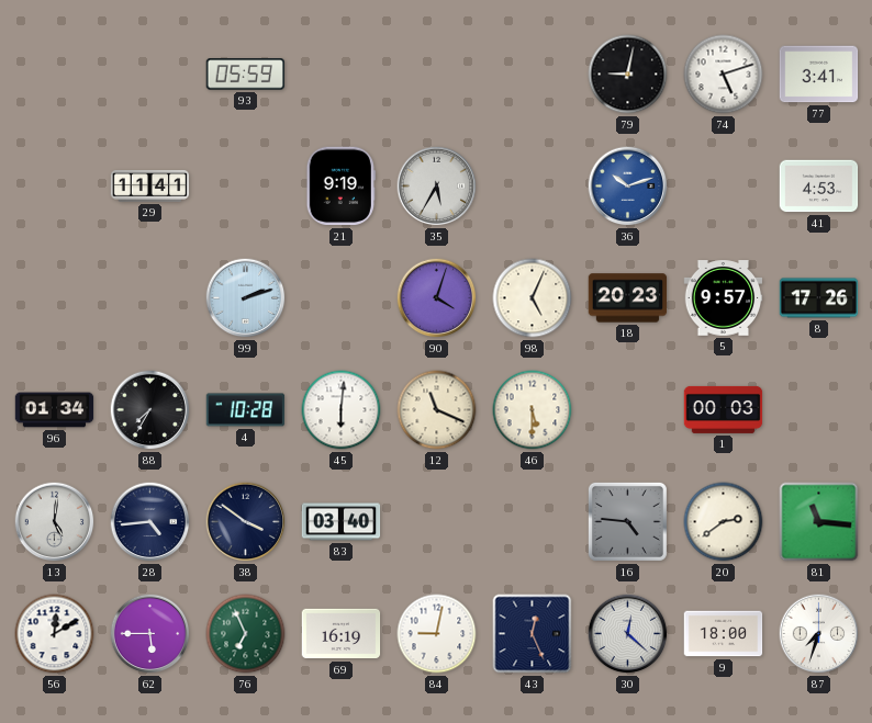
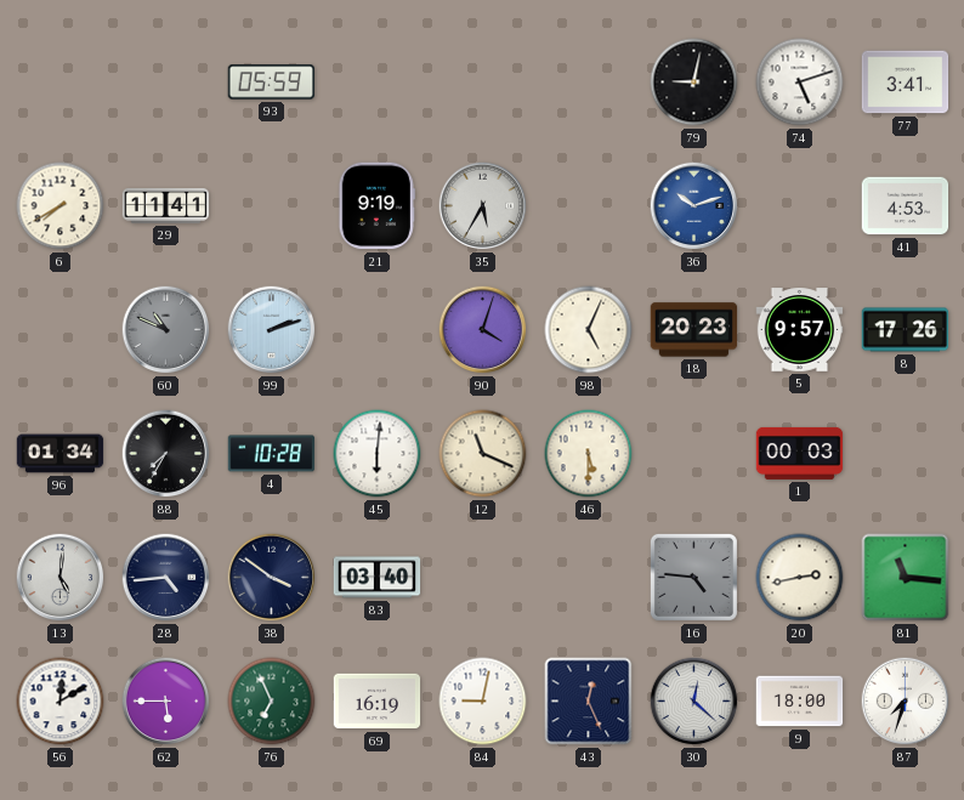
6: none -> 7:40 (61, 206)
60: none -> 10:49 (166, 330)
20: 2:39 -> 2:43 (800, 578)
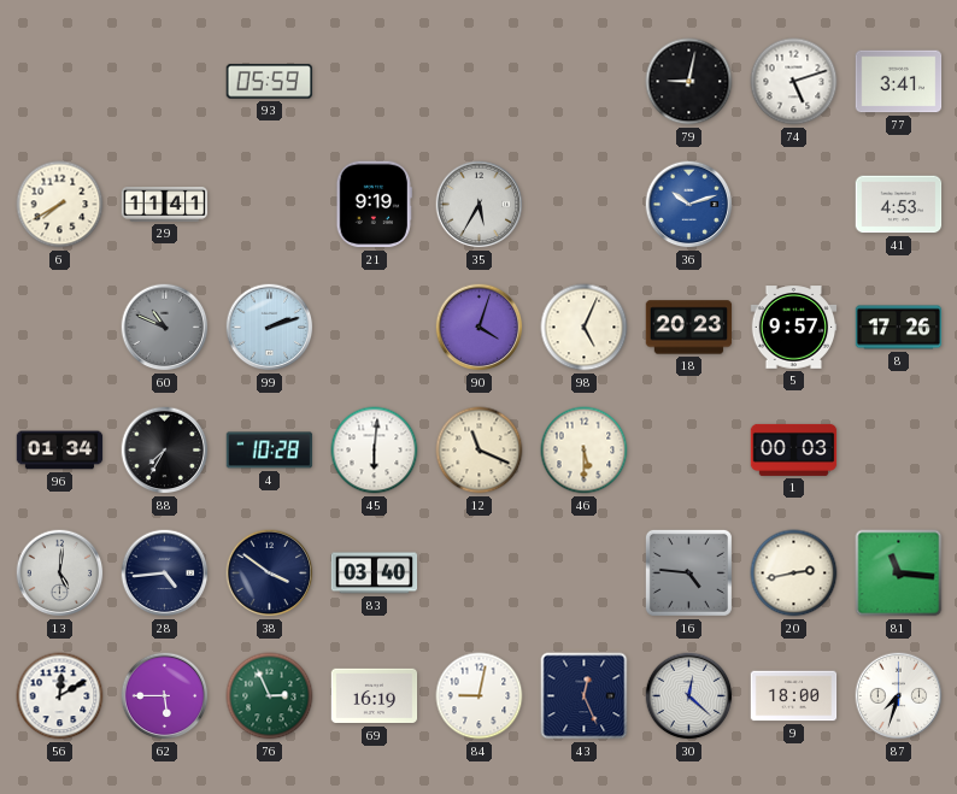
76: 6:56 -> 2:56 (270, 696)
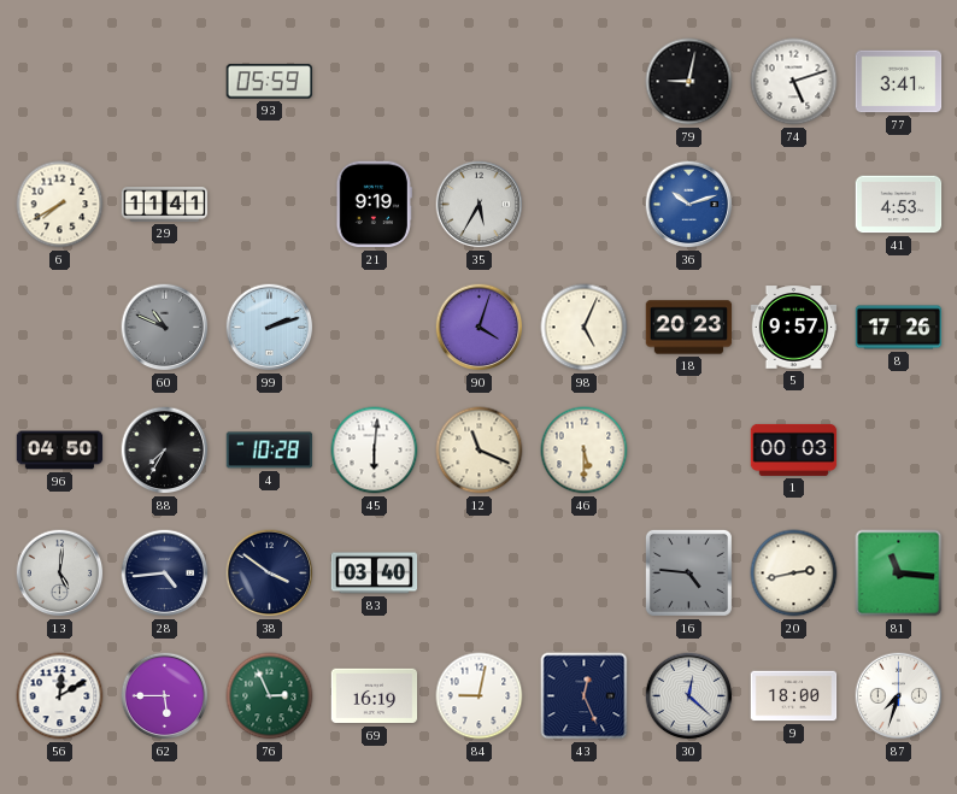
96: 01:34 -> 04:50 (60, 451)
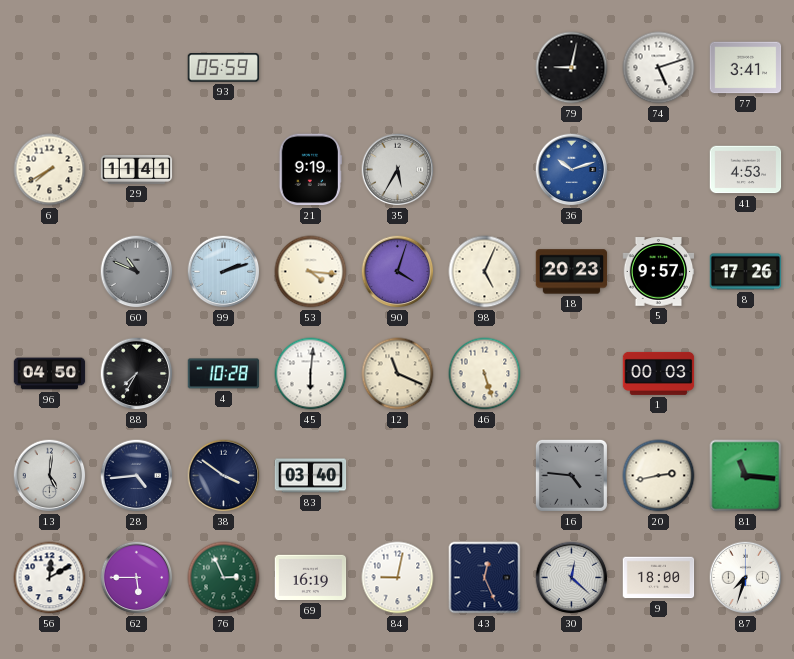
53: none -> 4:16 (311, 272)
46: 5:30 -> 5:27 (485, 374)
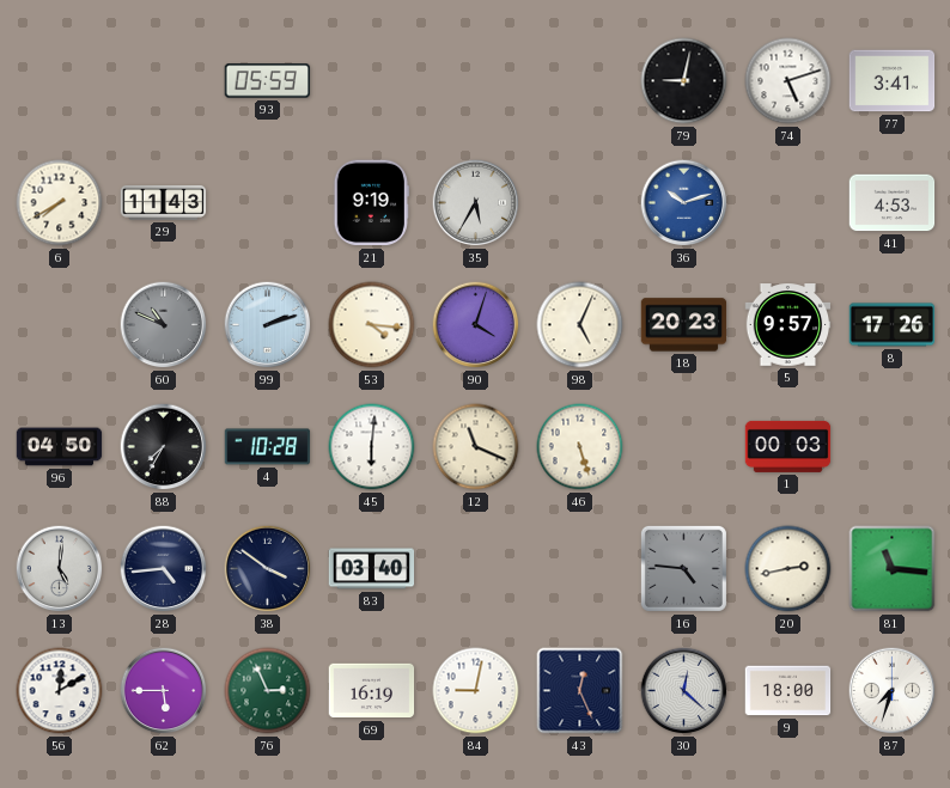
29: 11:41 -> 11:43 (164, 203)
